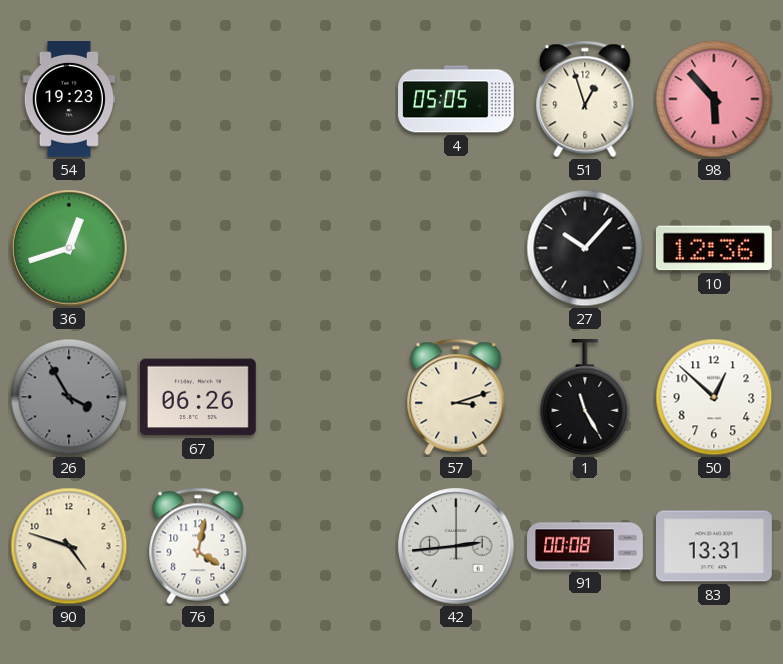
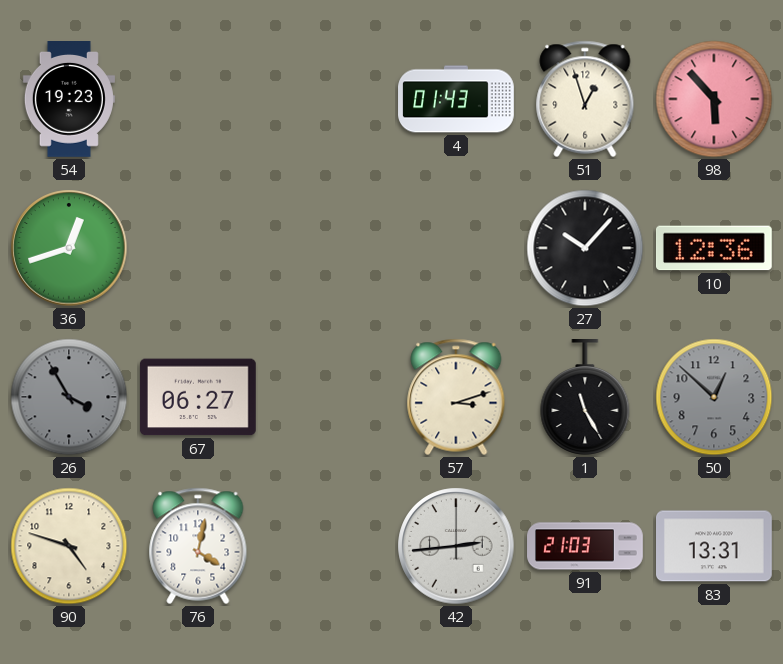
4: 05:05 -> 01:43 (456, 99)
67: 06:26 -> 06:27 (198, 397)
50 dial: white -> grey (714, 397)
91: 00:08 -> 21:03 (585, 546)
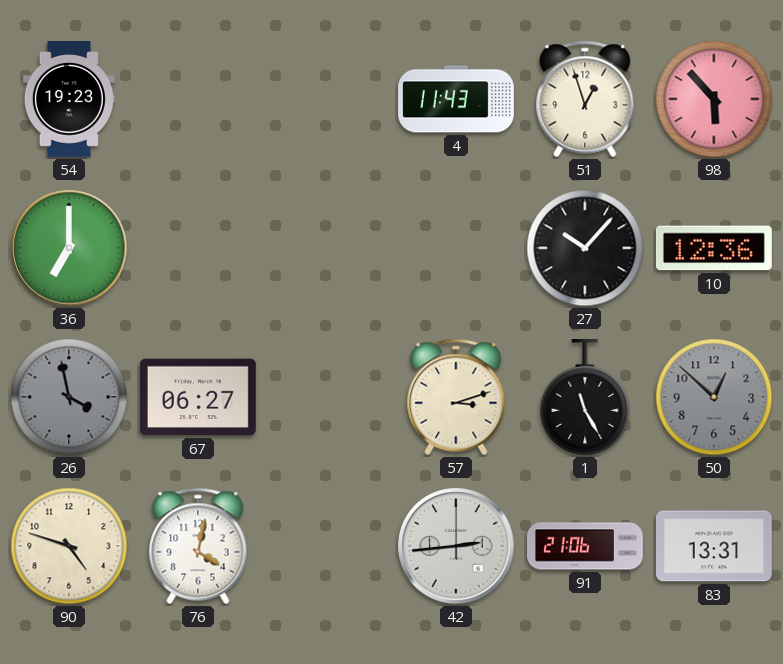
4: 01:43 -> 11:43 (456, 99)
36: 12:42 -> 7:00 (69, 248)
26: 3:55 -> 3:58 (69, 397)
91: 21:03 -> 21:06 (585, 546)
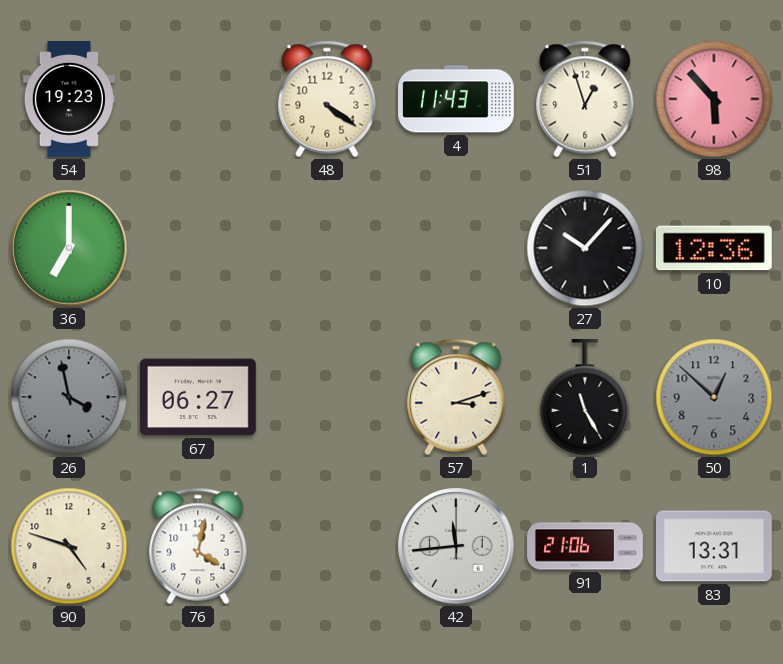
48: none -> 4:21 (327, 99)
42: 2:44 -> 11:44 (456, 546)
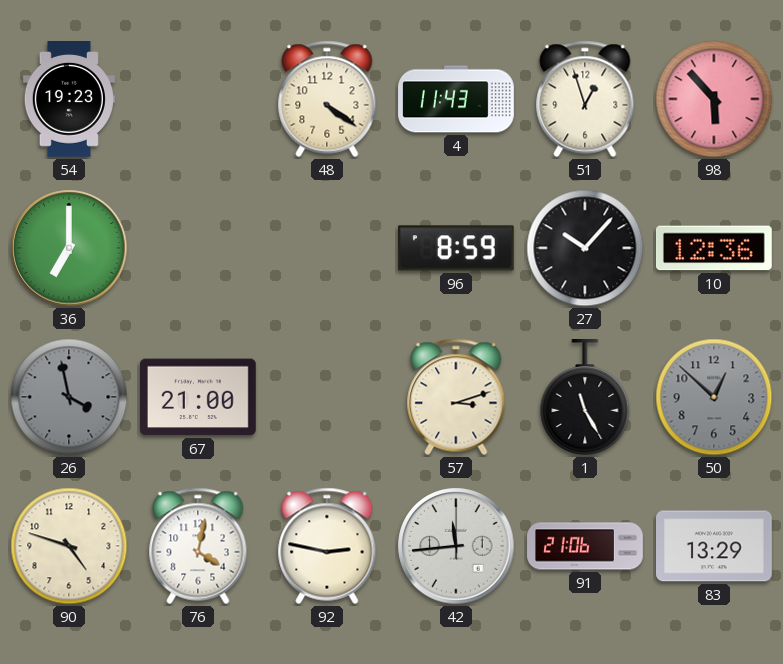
96: none -> 8:59 (456, 248)
67: 06:27 -> 21:00 (198, 397)
92: none -> 2:47 (327, 546)
83: 13:31 -> 13:29 (715, 546)
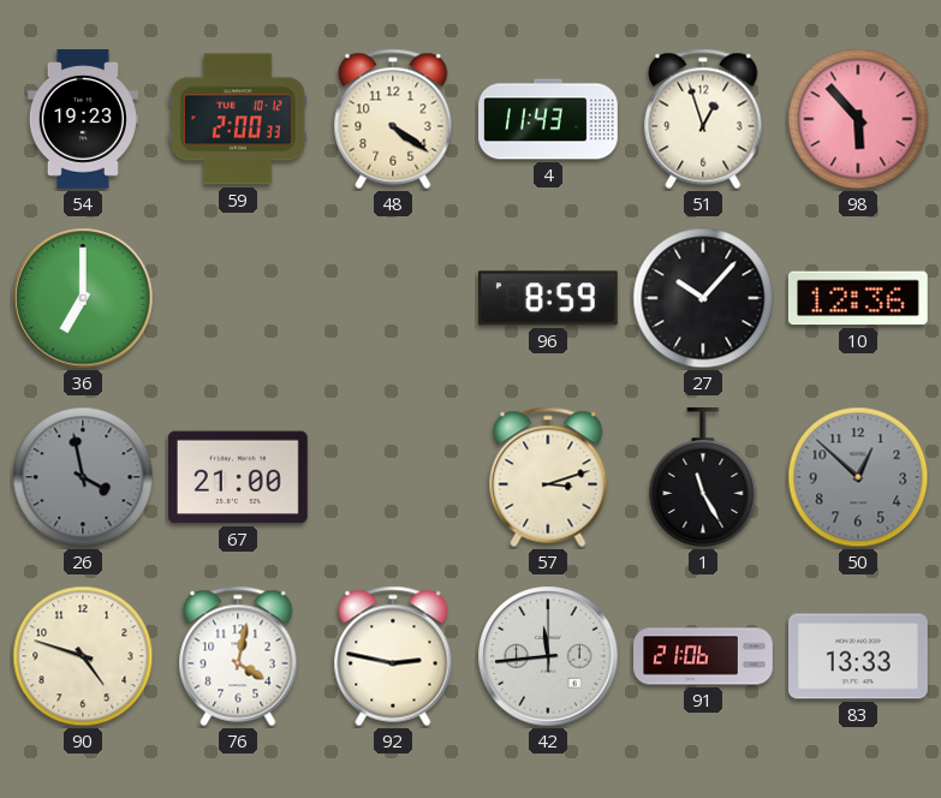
59: none -> 2:00 (238, 119)
83: 13:29 -> 13:33 (859, 656)
